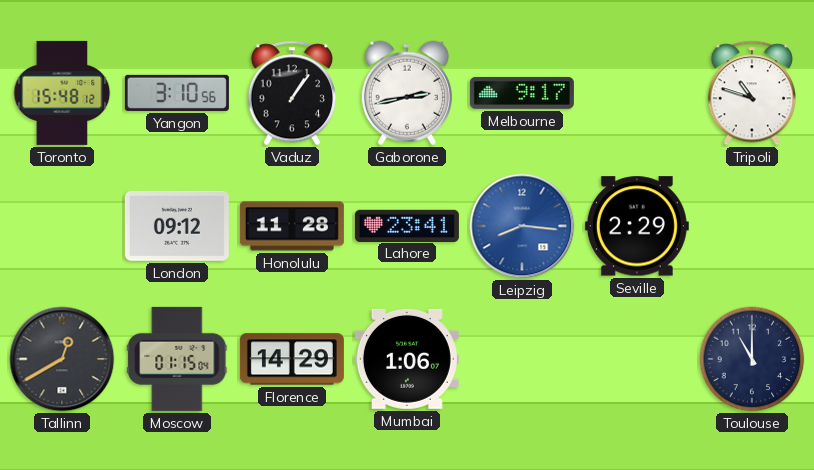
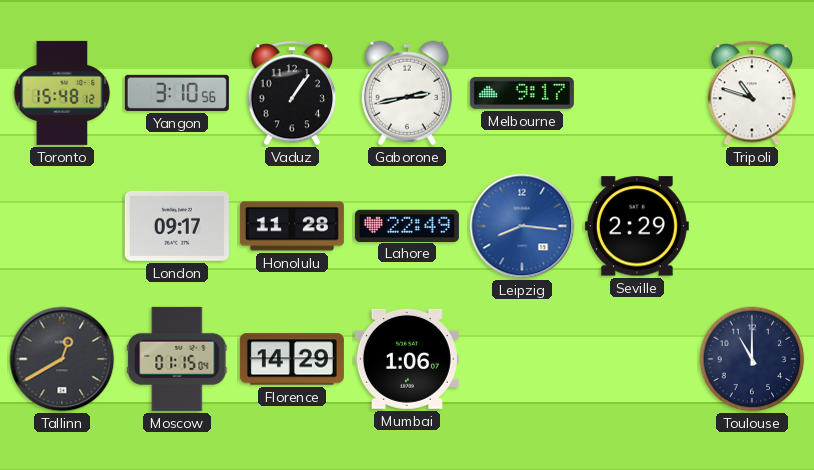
London: 09:12 -> 09:17 (177, 226)
Lahore: 23:41 -> 22:49 (407, 225)
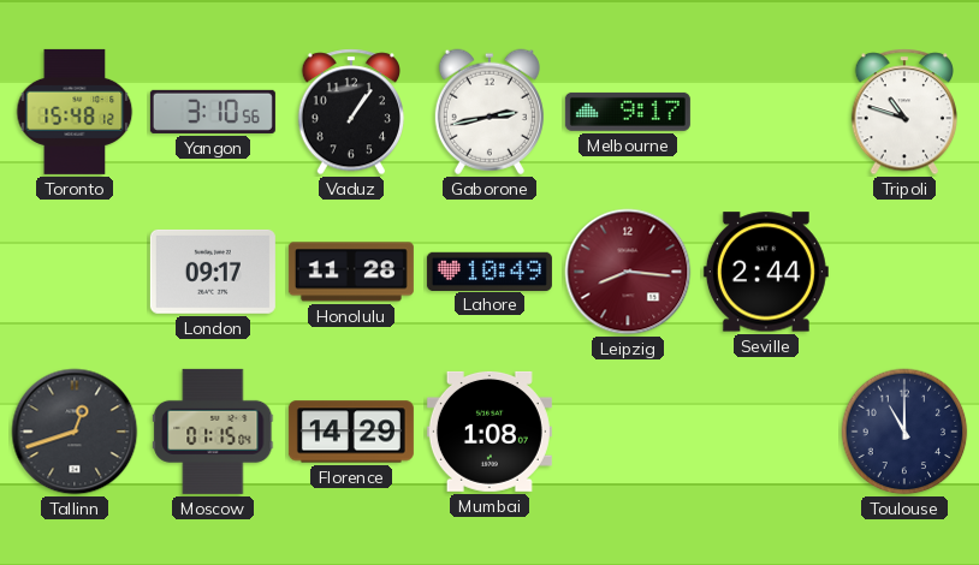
Lahore: 22:49 -> 10:49 (489, 270)
Leipzig dial: blue -> burgundy (628, 272)
Seville: 2:29 -> 2:44 (766, 272)
Tallinn: 12:40 -> 12:42 (75, 432)
Mumbai: 1:06 -> 1:08 (489, 432)
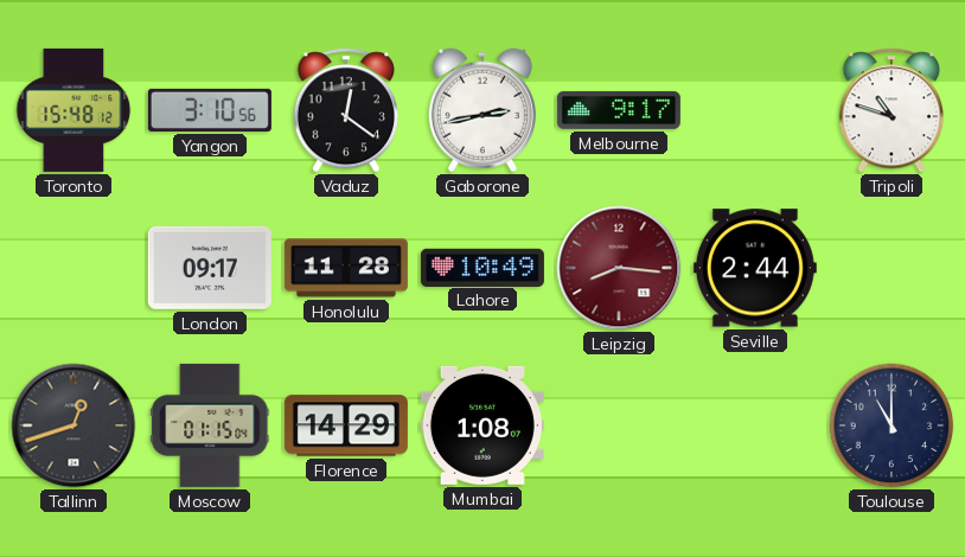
Vaduz: 1:06 -> 12:21 (346, 110)
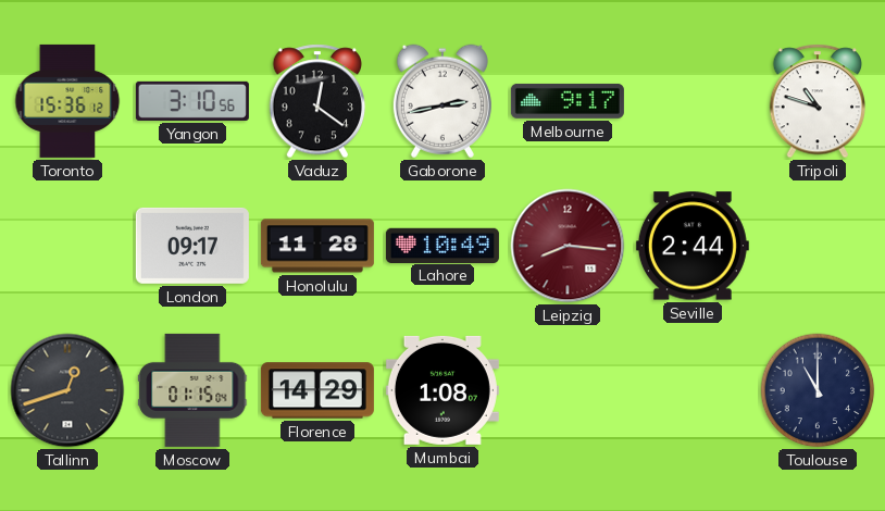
Toronto: 15:48 -> 15:36 (67, 101)
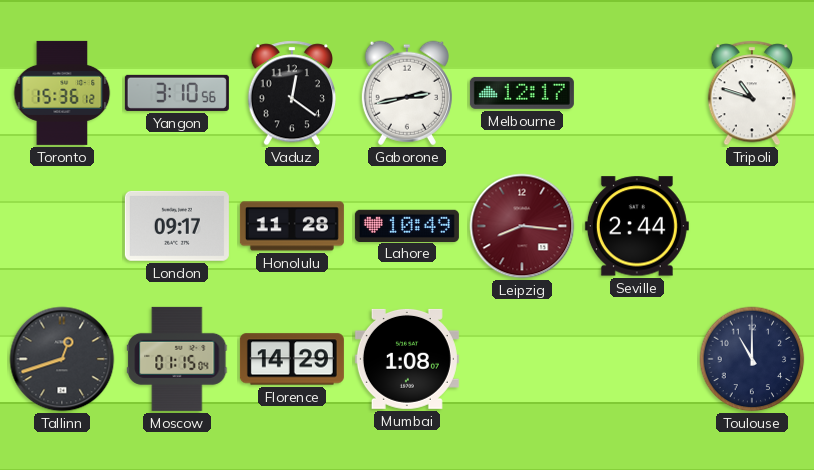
Melbourne: 9:17 -> 12:17 (522, 93)
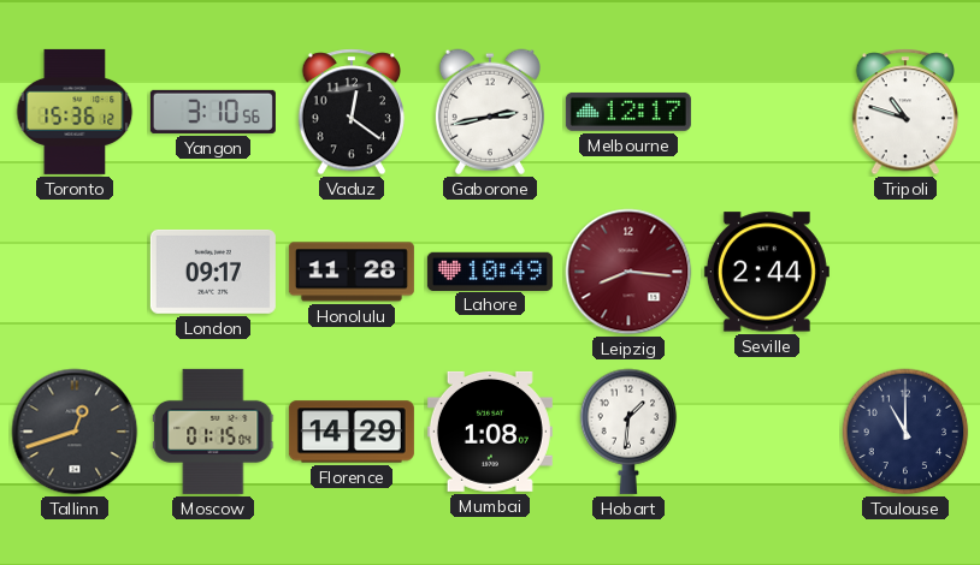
Hobart: none -> 1:31 (628, 432)
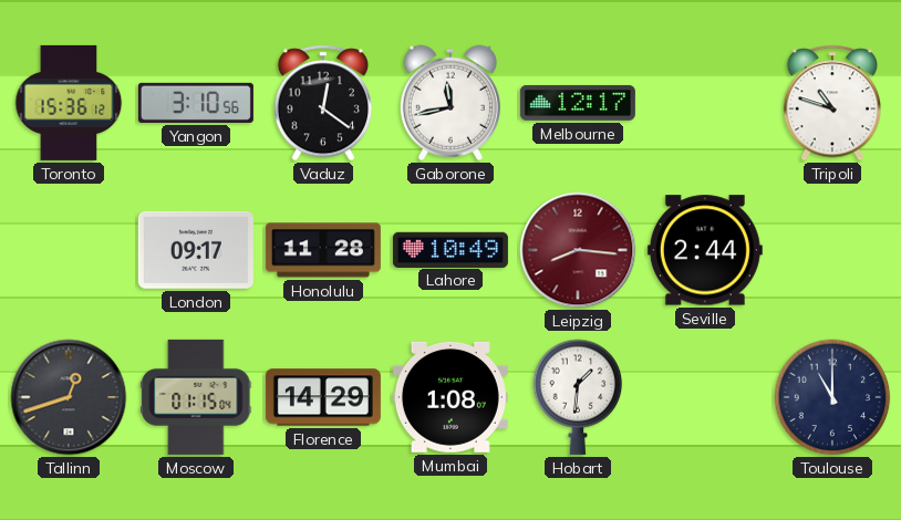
Gaborone: 2:43 -> 11:43 (451, 103)
